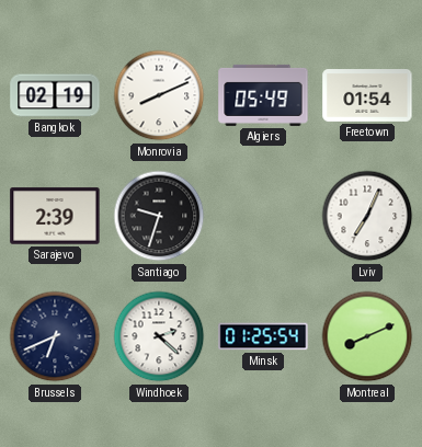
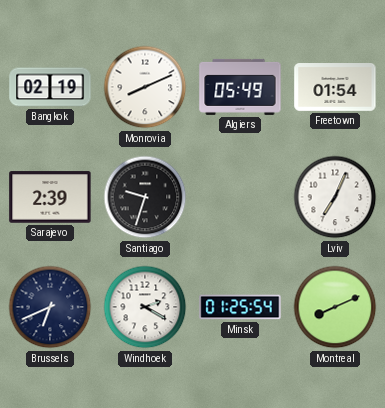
Windhoek: 2:22 -> 2:20 (145, 307)
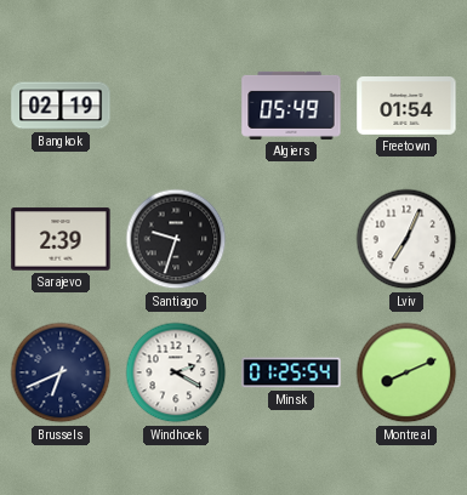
Monrovia: 8:11 -> none (145, 87)
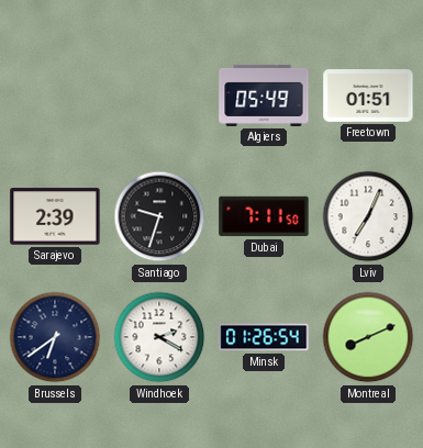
Bangkok: 02:19 -> none (61, 106)
Freetown: 01:54 -> 01:51 (368, 97)
Dubai: none -> 7:11 (264, 216)
Brussels: 6:41 -> 6:39 (55, 337)
Minsk: 01:25 -> 01:26 (264, 337)
